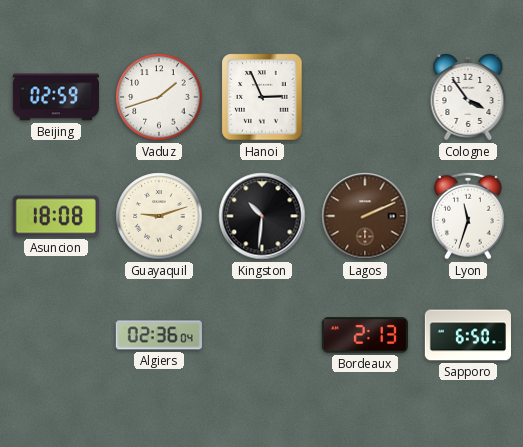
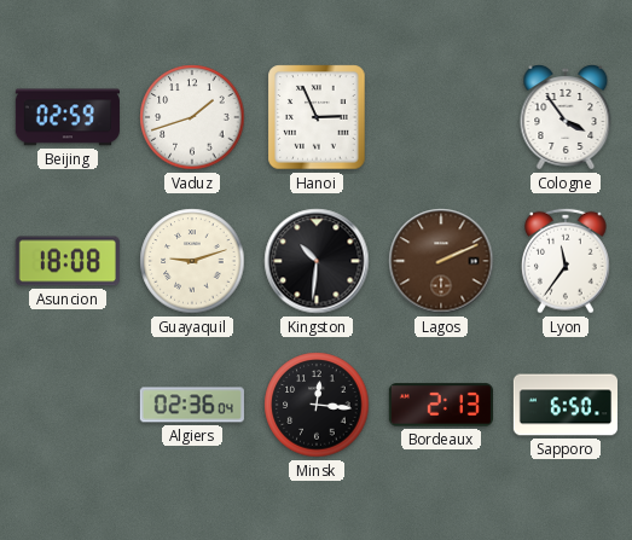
Lyon: 11:33 -> 11:36 (567, 261)
Minsk: none -> 12:16 (317, 405)
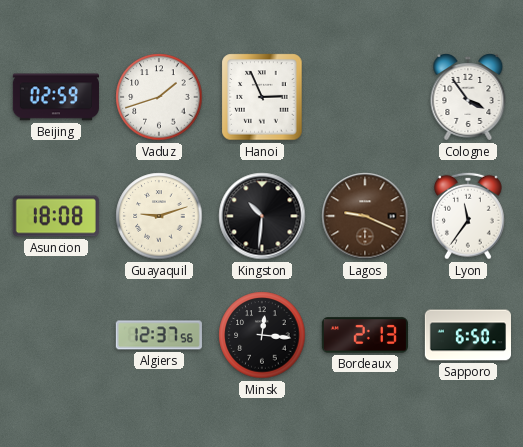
Lagos: 2:11 -> 9:19 (365, 216)
Algiers: 02:36 -> 12:37 (159, 335)
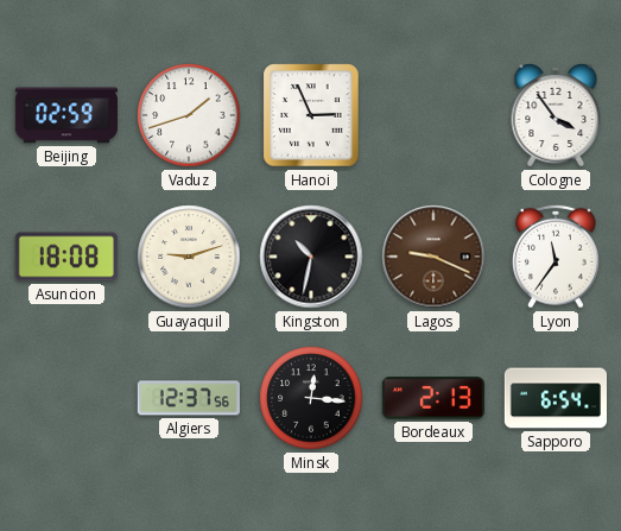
Kingston: 10:31 -> 10:32 (311, 257)
Sapporo: 6:50 -> 6:54 (555, 398)
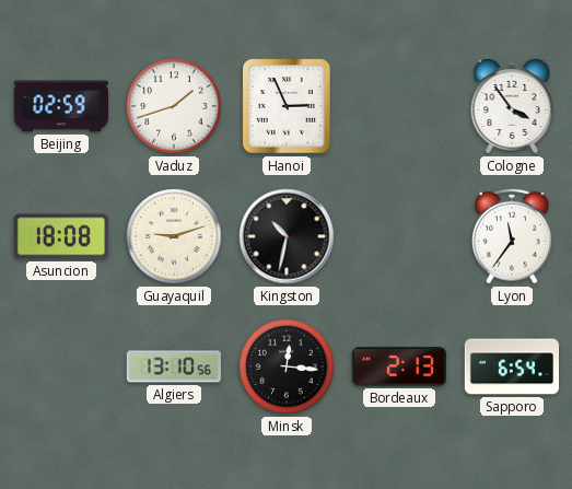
Lagos: 9:19 -> none (433, 257)
Algiers: 12:37 -> 13:10 (174, 366)
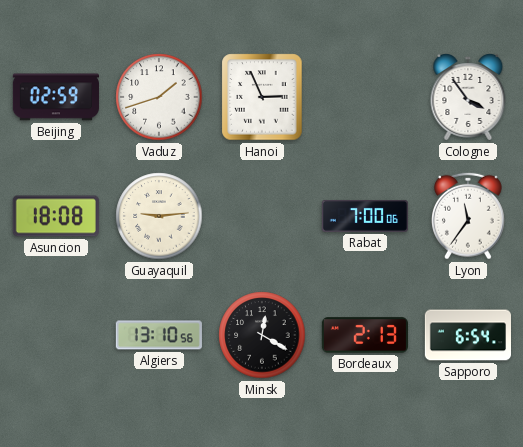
Guayaquil: 9:12 -> 9:14 (159, 216)
Kingston: 10:32 -> none (287, 236)
Rabat: none -> 7:00 (364, 216)
Minsk: 12:16 -> 12:20 (262, 335)
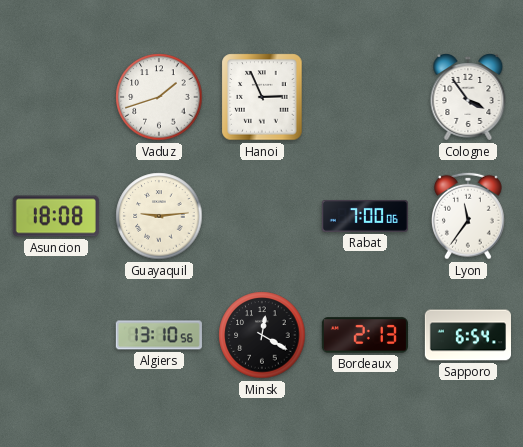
Beijing: 02:59 -> none (56, 97)
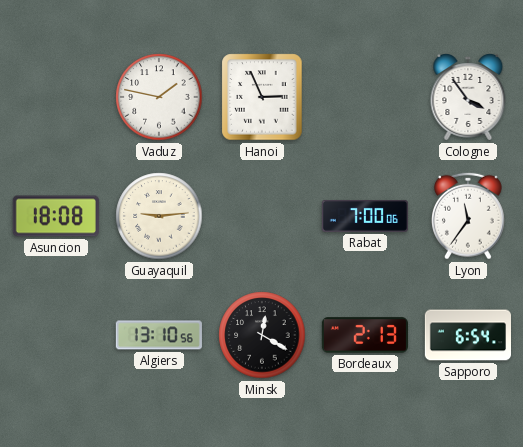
Vaduz: 1:42 -> 1:47 (159, 97)
